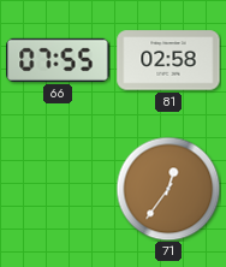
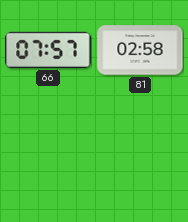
66: 07:55 -> 07:57 (48, 50)
71: 12:36 -> none (168, 189)
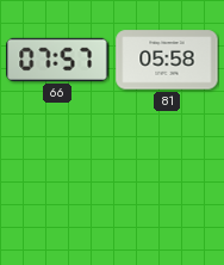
81: 02:58 -> 05:58 (167, 60)
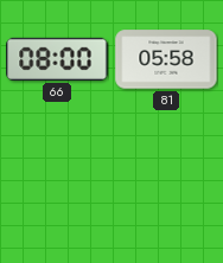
66: 07:57 -> 08:00 (57, 59)
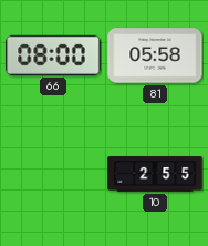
10: none -> 2:55 (155, 174)
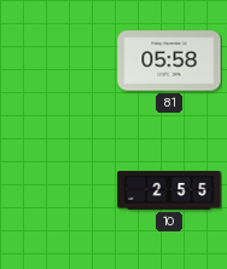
66: 08:00 -> none (53, 55)
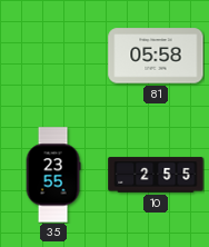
35: none -> 23:55 (53, 175)
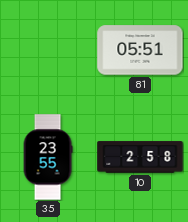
81: 05:58 -> 05:51 (140, 50)
10: 2:55 -> 2:58 (140, 157)
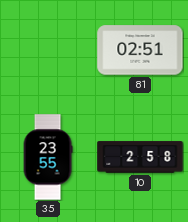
81: 05:51 -> 02:51 (140, 50)
